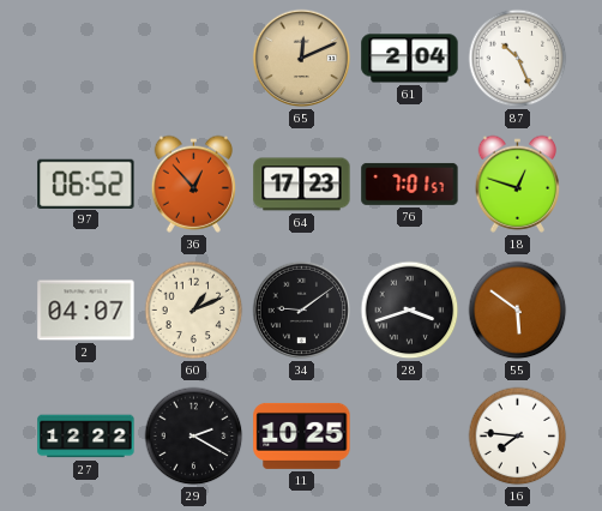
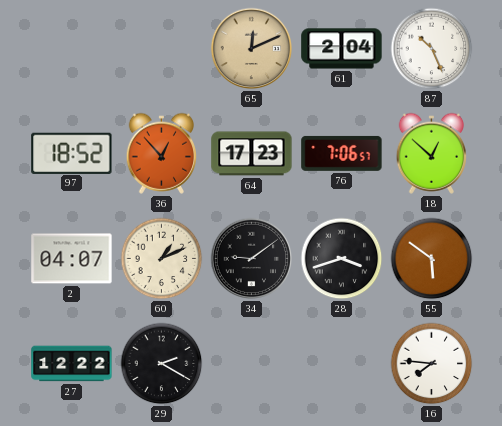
97: 06:52 -> 18:52 (72, 153)
76: 7:01 -> 7:06 (342, 153)
18: 12:48 -> 12:52 (432, 153)
11: 10:25 -> none (302, 435)
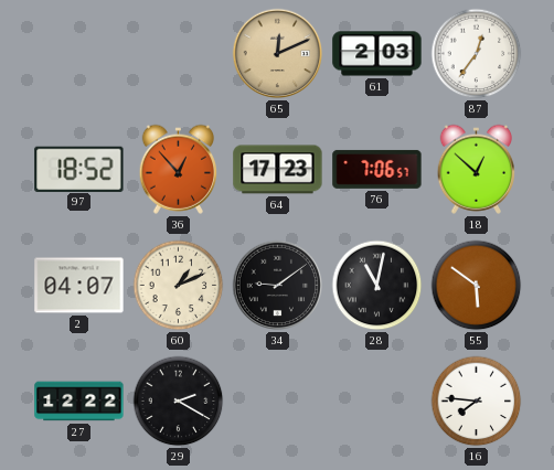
61: 2:04 -> 2:03 (377, 54)
87: 10:26 -> 12:36 (477, 54)
28: 3:42 -> 11:02 (377, 286)
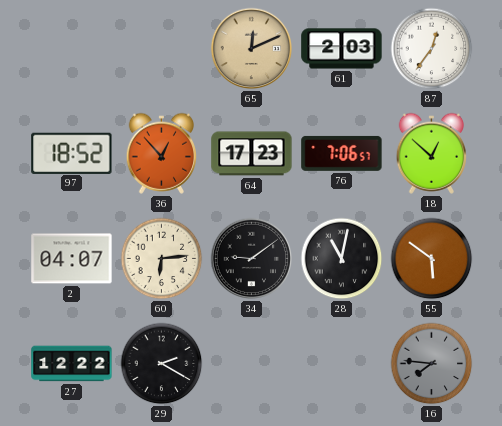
60: 1:11 -> 6:14 (162, 259)
16 dial: white -> grey (432, 364)
